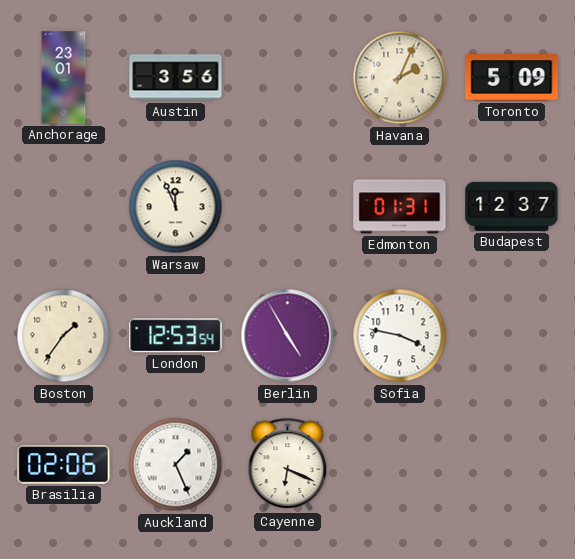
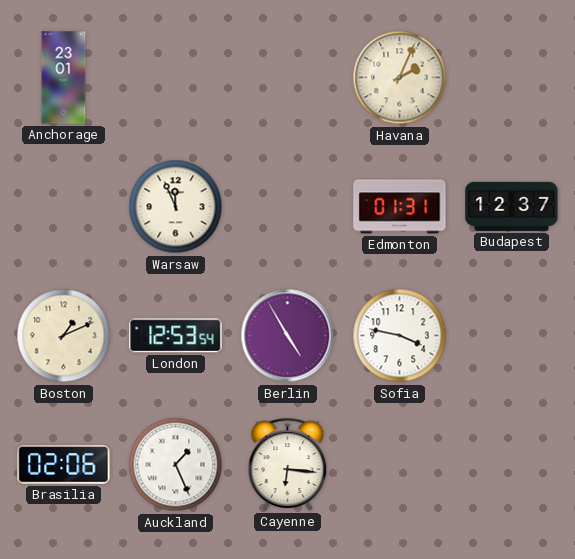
Austin: 3:56 -> none (176, 78)
Toronto: 5:09 -> none (512, 78)
Boston: 1:36 -> 1:11 (64, 336)
Cayenne: 6:19 -> 6:16 (288, 464)
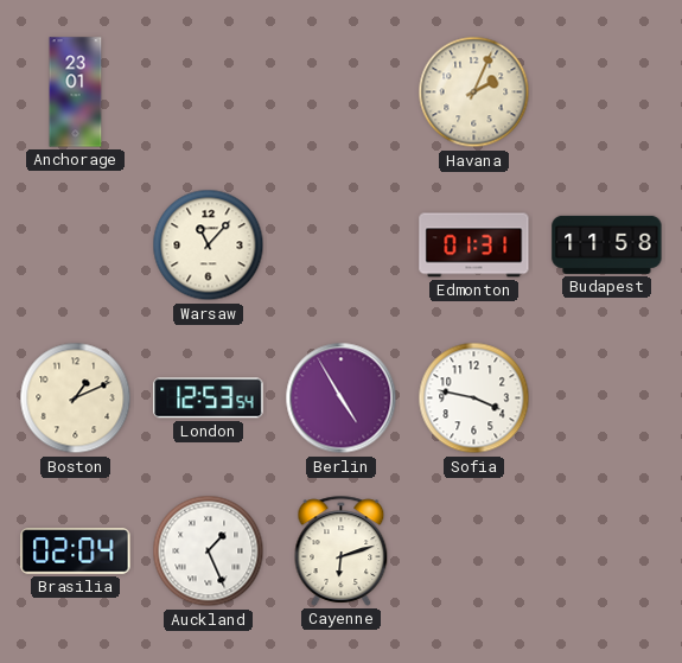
Warsaw: 11:56 -> 11:07 (209, 246)
Budapest: 12:37 -> 11:58 (607, 244)
Brasilia: 02:06 -> 02:04 (76, 552)
Cayenne: 6:16 -> 6:12 (342, 550)
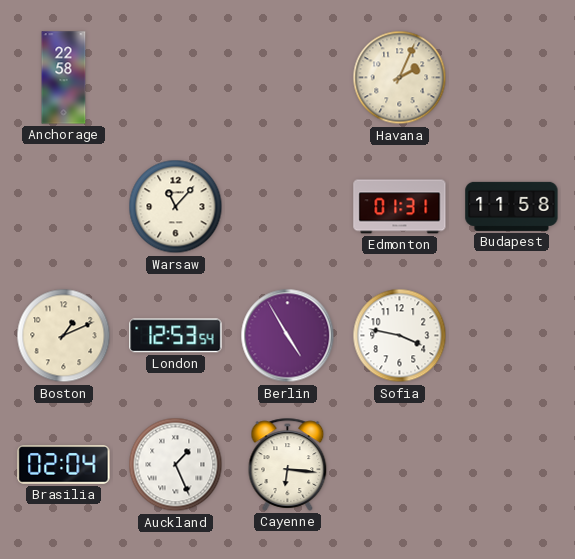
Anchorage: 23:01 -> 22:58 (64, 78)
Cayenne: 6:12 -> 6:16 (288, 464)
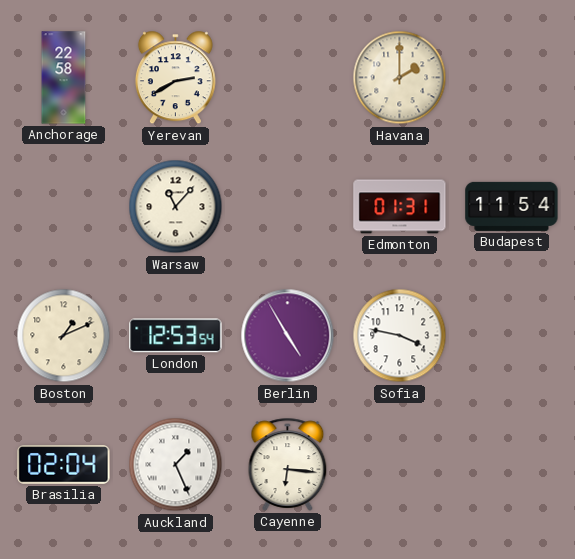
Yerevan: none -> 2:40 (175, 78)
Havana: 2:04 -> 2:00 (400, 78)
Budapest: 11:58 -> 11:54 (512, 206)
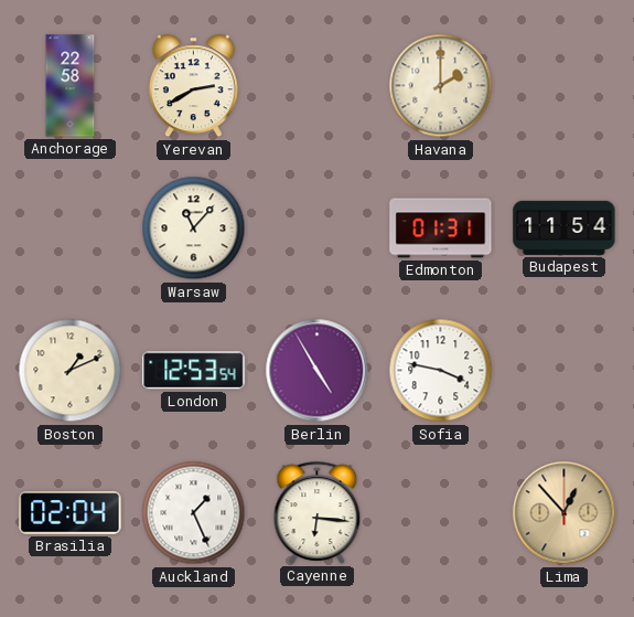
Lima: none -> 12:53 (565, 513)
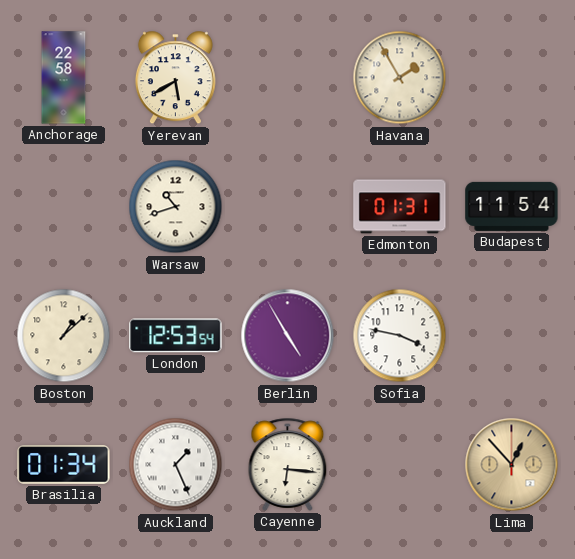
Yerevan: 2:40 -> 5:40 (175, 78)
Havana: 2:00 -> 1:55 (400, 78)
Warsaw: 11:07 -> 10:42 (176, 207)
Boston: 1:11 -> 1:08 (64, 336)
Brasilia: 02:04 -> 01:34 (64, 465)
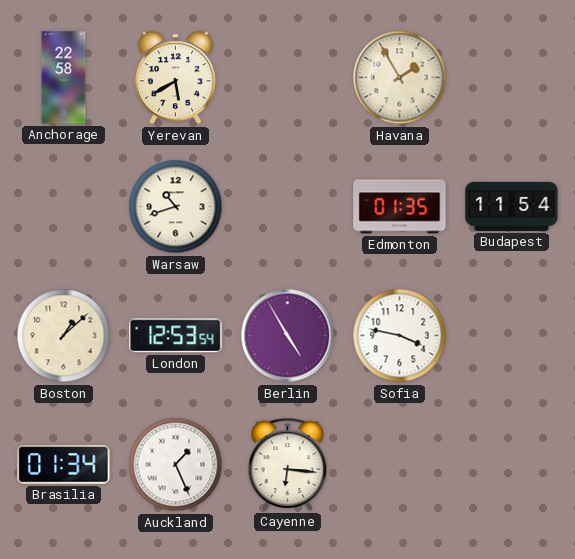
Edmonton: 01:31 -> 01:35 (400, 207)
Lima: 12:53 -> none (512, 465)
